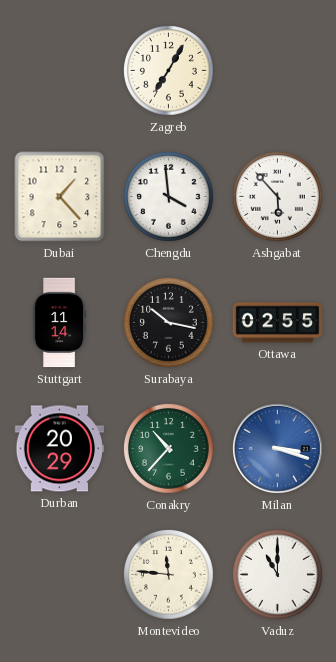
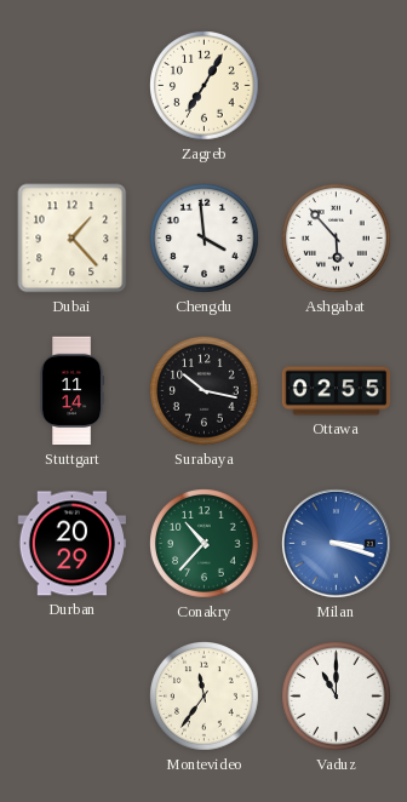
Montevideo: 11:46 -> 11:36 (205, 697)
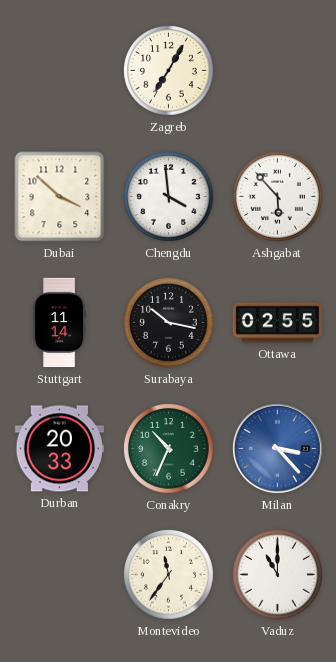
Dubai: 1:23 -> 3:52 (60, 197)
Durban: 20:29 -> 20:33 (59, 449)
Conakry: 10:37 -> 10:34 (169, 449)
Milan: 3:18 -> 3:23 (278, 449)
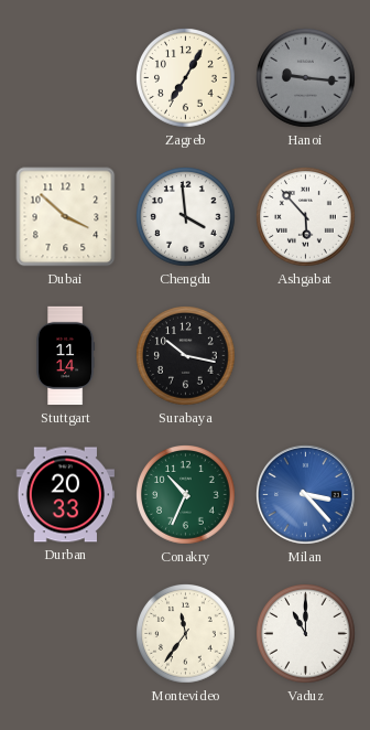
Hanoi: none -> 9:16 (306, 78)
Ottawa: 02:55 -> none (278, 323)
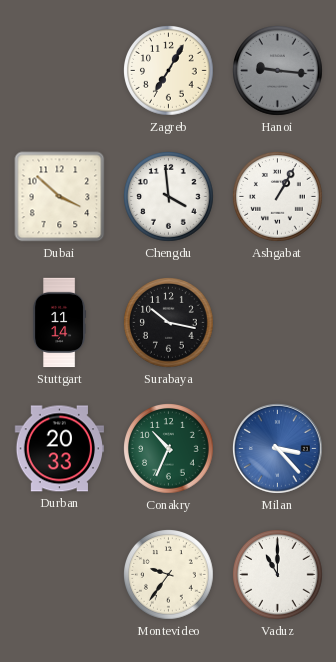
Ashgabat: 5:53 -> 1:05 (278, 197)
Montevideo: 11:36 -> 9:36 (169, 575)
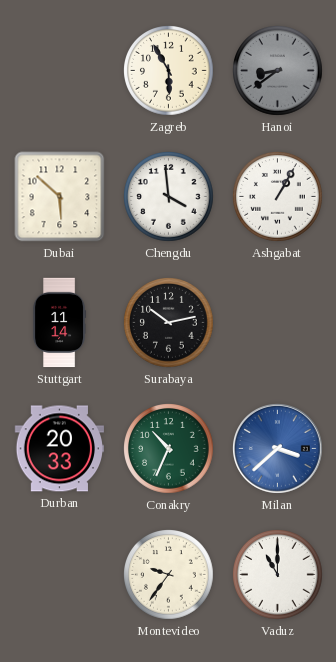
Zagreb: 7:05 -> 5:55 (169, 71)
Hanoi: 9:16 -> 8:39 (278, 71)
Dubai: 3:52 -> 5:52 (60, 197)
Surabaya: 10:17 -> 10:13 (169, 323)
Milan: 3:23 -> 3:38 (278, 449)
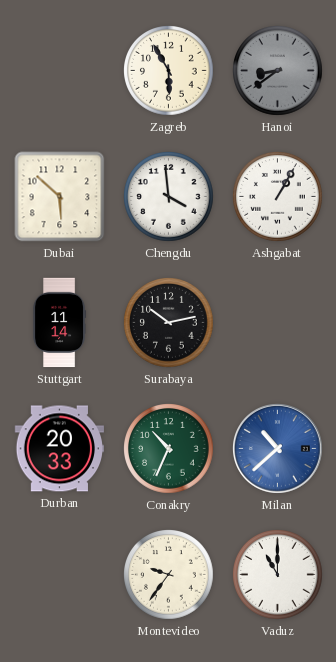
Milan: 3:38 -> 10:38 (278, 449)
